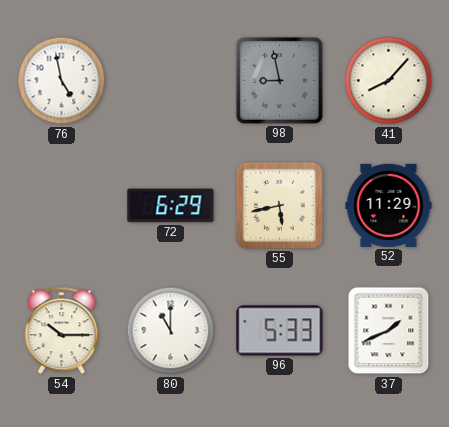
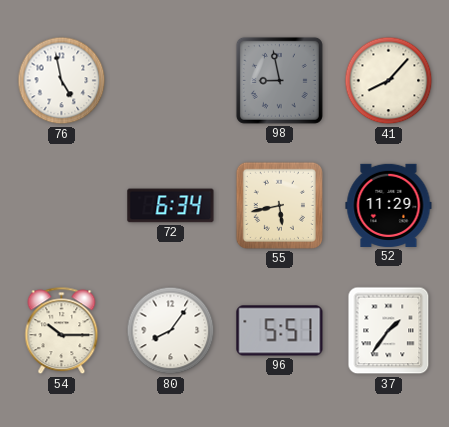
72: 6:29 -> 6:34 (171, 206)
80: 11:00 -> 8:06 (171, 331)
96: 5:33 -> 5:51 (280, 331)
37: 1:41 -> 1:36 (389, 331)
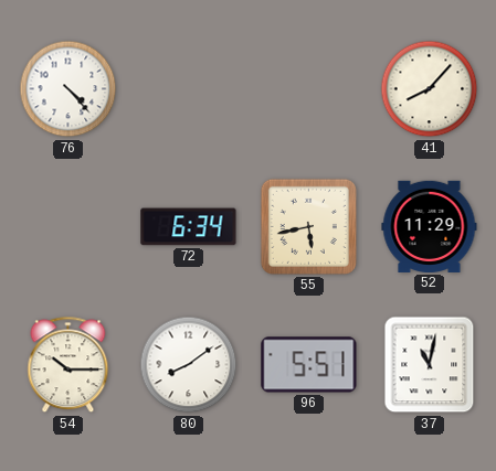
76: 4:58 -> 4:23 (68, 89)
98: 8:58 -> none (279, 80)
80: 8:06 -> 8:09 (189, 365)
37: 1:36 -> 11:02 (430, 365)
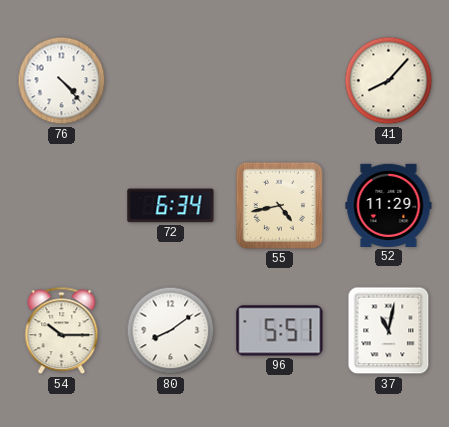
55: 5:43 -> 4:43 (279, 205)
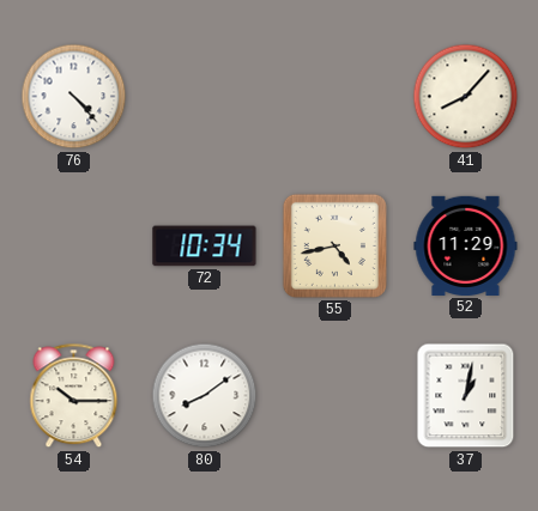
72: 6:34 -> 10:34 (205, 247)
96: 5:51 -> none (280, 331)
37: 11:02 -> 1:02 (466, 396)
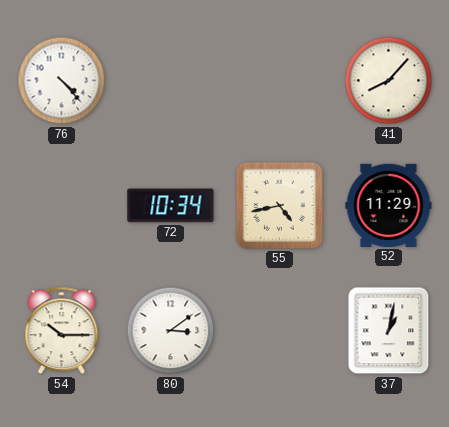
80: 8:09 -> 3:09 (171, 331)
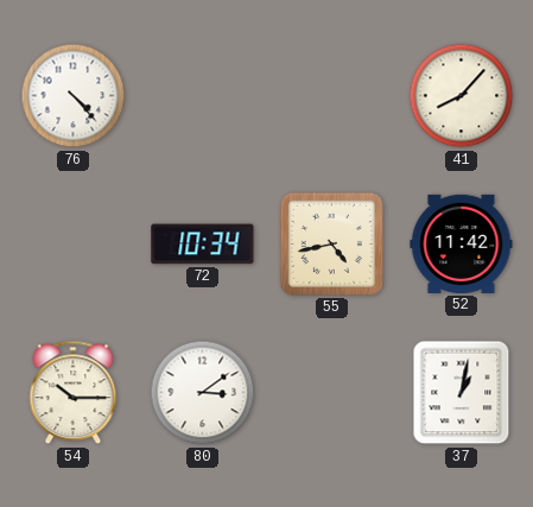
52: 11:29 -> 11:42 (462, 243)
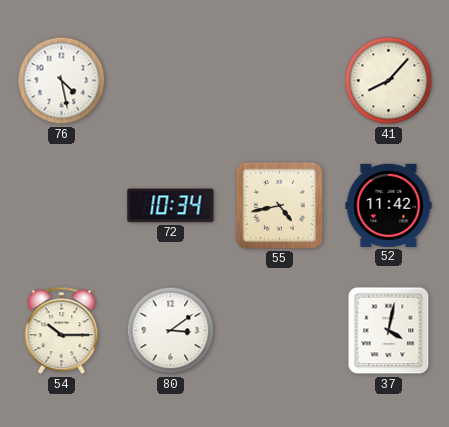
76: 4:23 -> 4:28 (62, 81)
37: 1:02 -> 4:02 (389, 331)
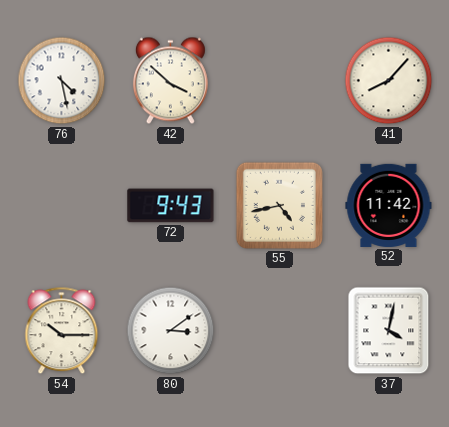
42: none -> 3:52 (170, 81)
72: 10:34 -> 9:43 (171, 206)
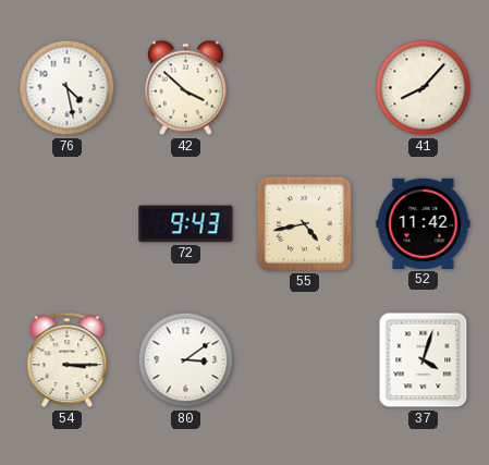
54: 10:15 -> 3:15 (68, 360)
37: 4:02 -> 4:03 (424, 360)
